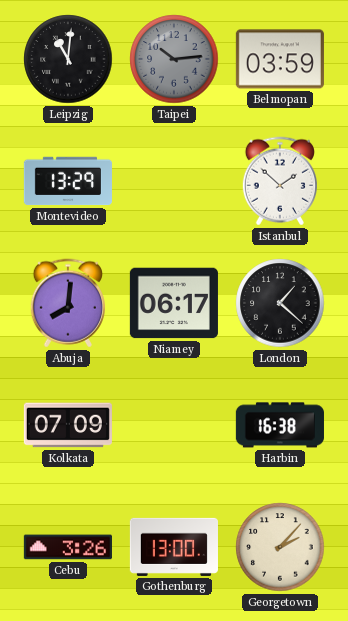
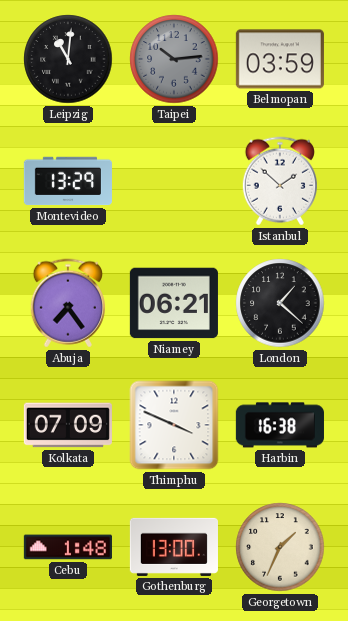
Abuja: 8:01 -> 7:24 (68, 303)
Niamey: 06:17 -> 06:21 (174, 303)
Thimphu: none -> 3:49 (174, 425)
Cebu: 3:26 -> 1:48 (68, 547)
Georgetown: 2:07 -> 1:34 (280, 547)
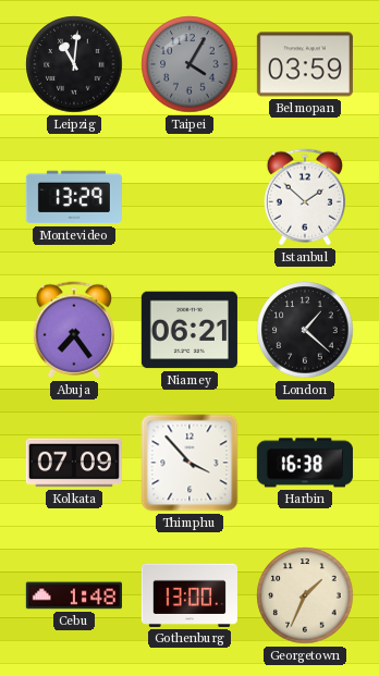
Taipei: 10:14 -> 4:05 (189, 64)
Thimphu: 3:49 -> 3:53 (189, 463)
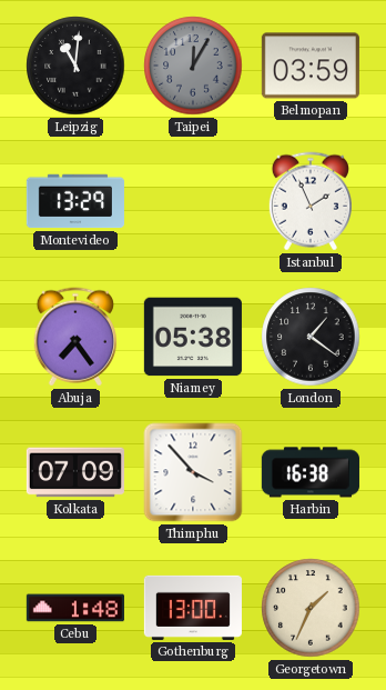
Taipei: 4:05 -> 12:05 (193, 66)
Istanbul: 1:52 -> 1:56 (311, 201)
Niamey: 06:21 -> 05:38 (193, 337)
London: 1:22 -> 1:21 (311, 337)
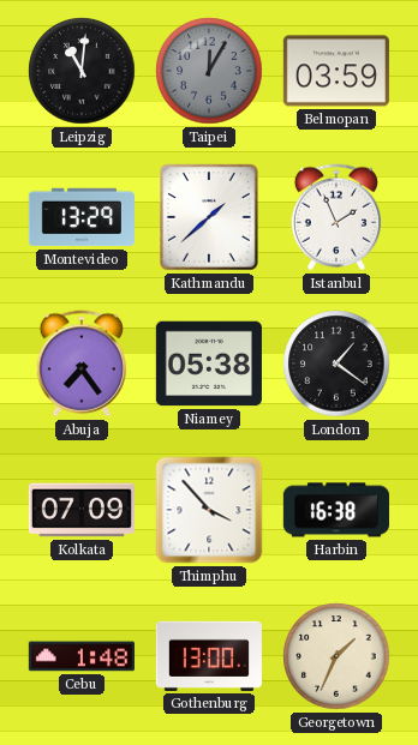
Kathmandu: none -> 1:38 (210, 217)
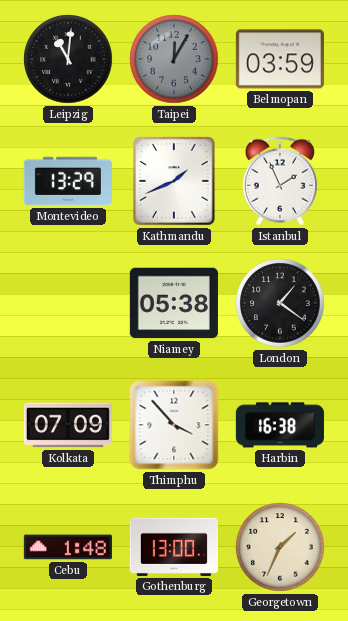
Kathmandu: 1:38 -> 1:41 (175, 181)
Abuja: 7:24 -> none (82, 364)
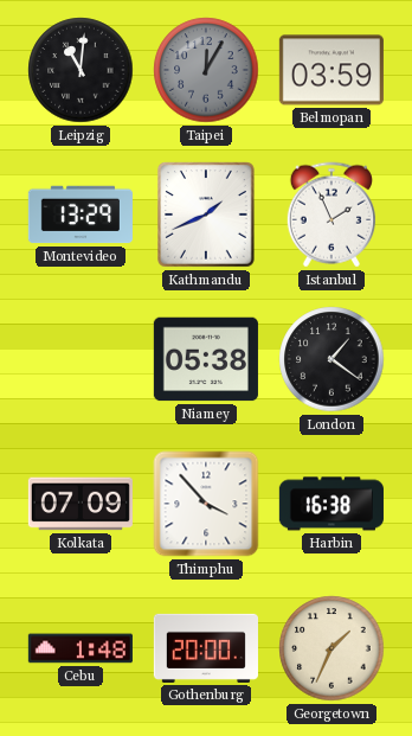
Gothenburg: 13:00 -> 20:00 (206, 648)
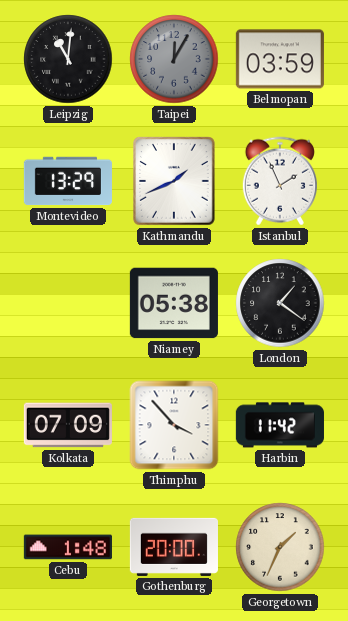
Harbin: 16:38 -> 11:42 (280, 425)
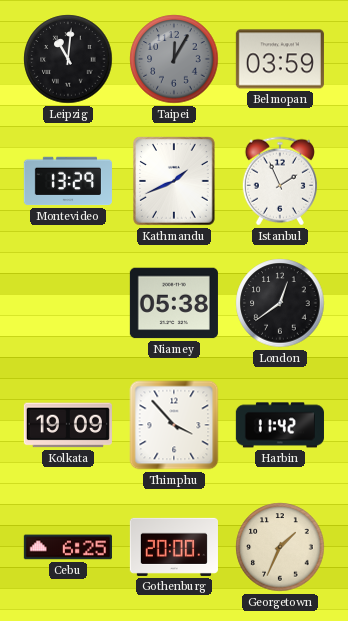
London: 1:21 -> 12:39 (280, 303)
Kolkata: 07:09 -> 19:09 (68, 425)
Cebu: 1:48 -> 6:25 (68, 547)
